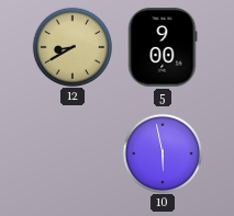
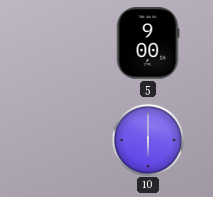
12: 8:40 -> none (71, 46)
10: 5:58 -> 6:00 (147, 139)
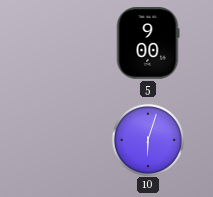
10: 6:00 -> 6:03 (147, 139)
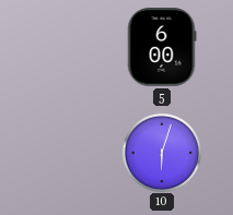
5: 9:00 -> 6:00 (162, 47)
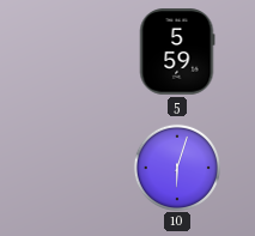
5: 6:00 -> 5:59 (177, 52)
